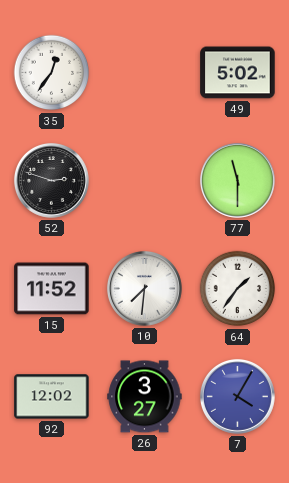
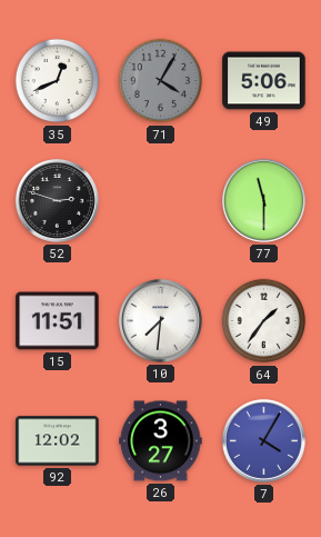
35: 12:36 -> 12:41 (58, 81)
71: none -> 4:05 (161, 81)
49: 5:02 -> 5:06 (264, 81)
15: 11:52 -> 11:51 (58, 321)
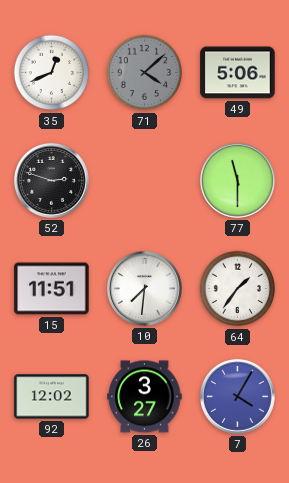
71: 4:05 -> 4:08 (145, 73)
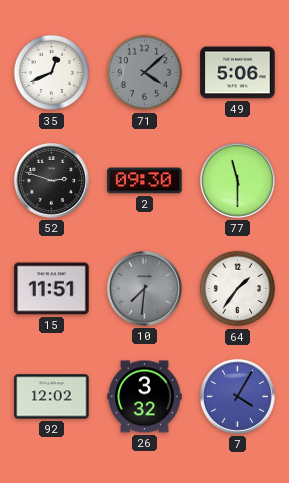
2: none -> 09:30 (145, 181)
10 dial: white -> grey (144, 288)
26: 3:27 -> 3:32 (145, 397)
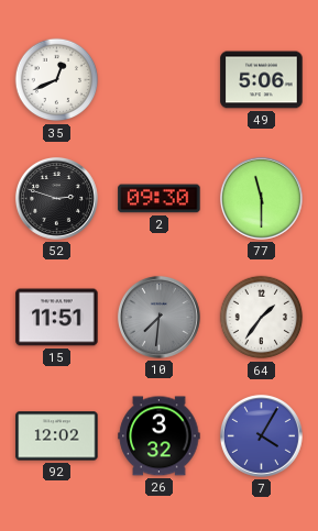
71: 4:08 -> none (145, 73)
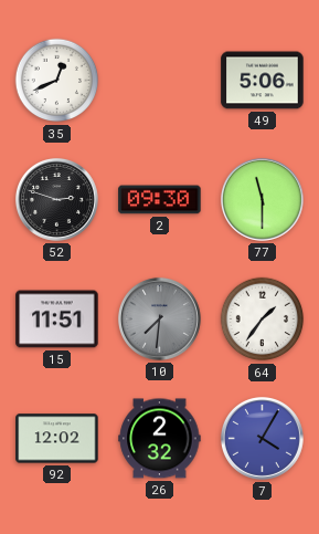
26: 3:32 -> 2:32 (160, 439)
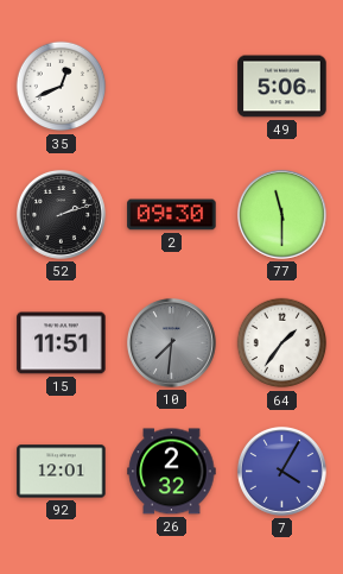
52: 2:48 -> 2:12 (61, 214)
92: 12:02 -> 12:01 (62, 472)
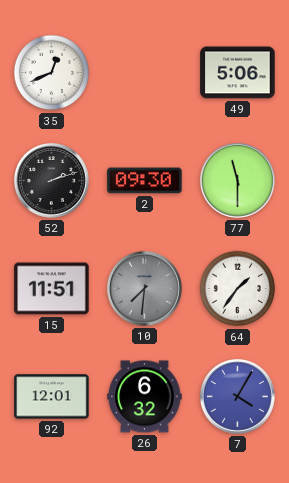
26: 2:32 -> 6:32 (145, 397)
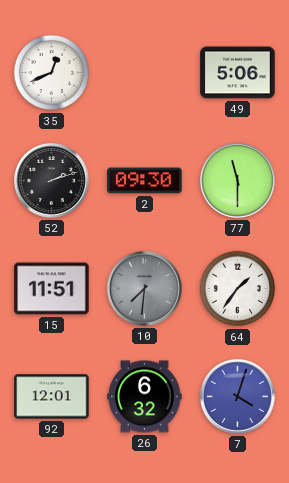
7: 4:05 -> 4:03 (237, 396)
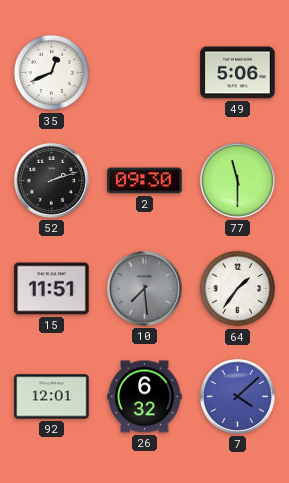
10: 7:31 -> 7:29 (144, 288)
7: 4:03 -> 4:08 (237, 396)
